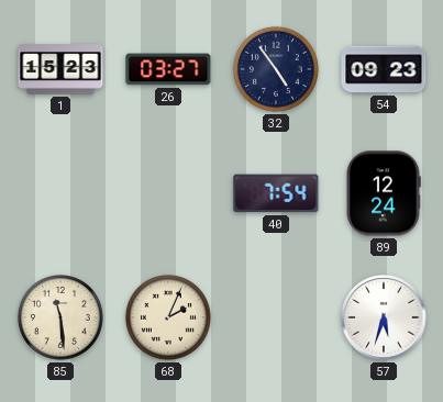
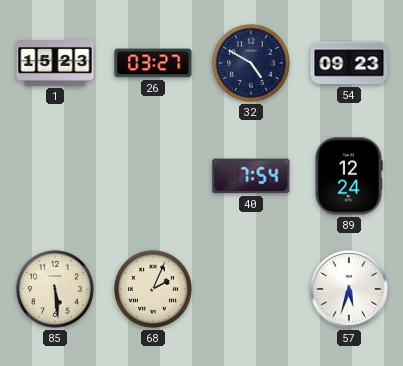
32: 4:54 -> 4:50 (251, 63)
85: 11:29 -> 5:29 (55, 289)
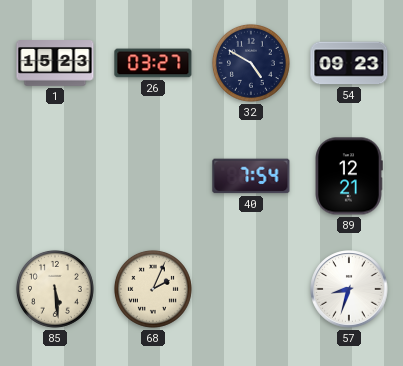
89: 12:24 -> 12:21 (349, 176)
57: 5:33 -> 8:33 (349, 289)
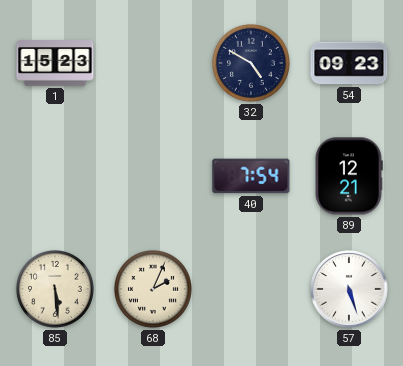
26: 03:27 -> none (153, 63)
57: 8:33 -> 5:27 (349, 289)
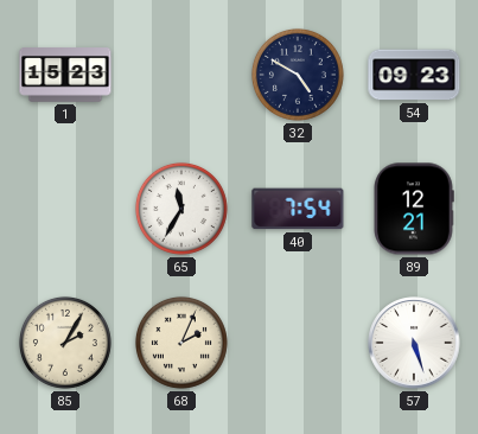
65: none -> 11:35 (181, 209)
85: 5:29 -> 2:05 (65, 343)
